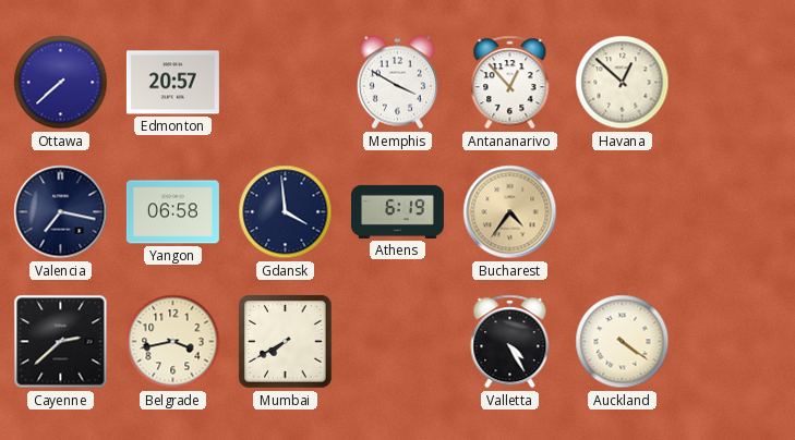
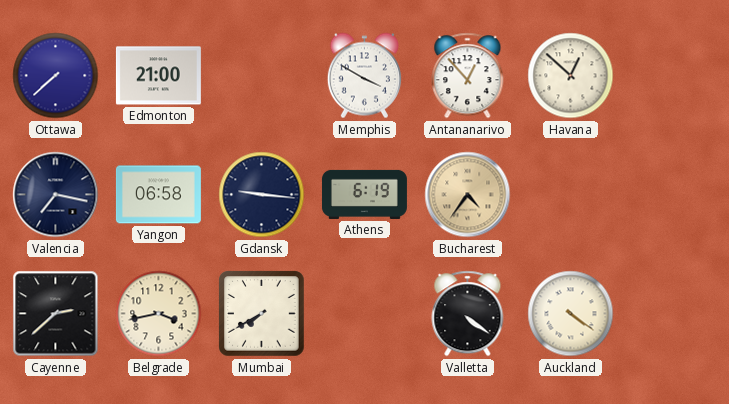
Edmonton: 20:57 -> 21:00 (158, 76)
Gdansk: 3:59 -> 9:16 (262, 195)
Valletta: 4:25 -> 4:21 (468, 314)
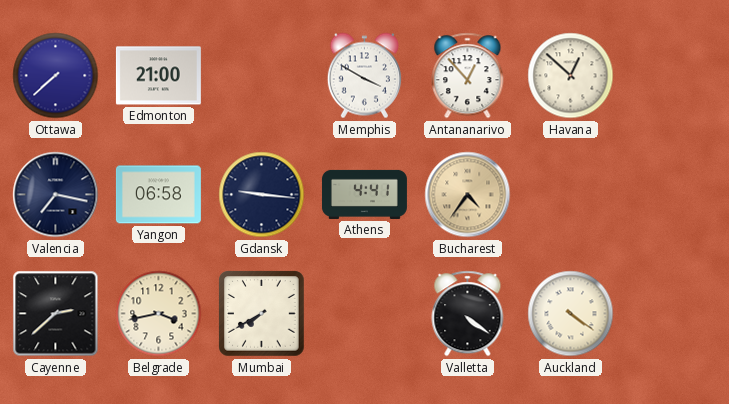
Athens: 6:19 -> 4:41 (364, 194)
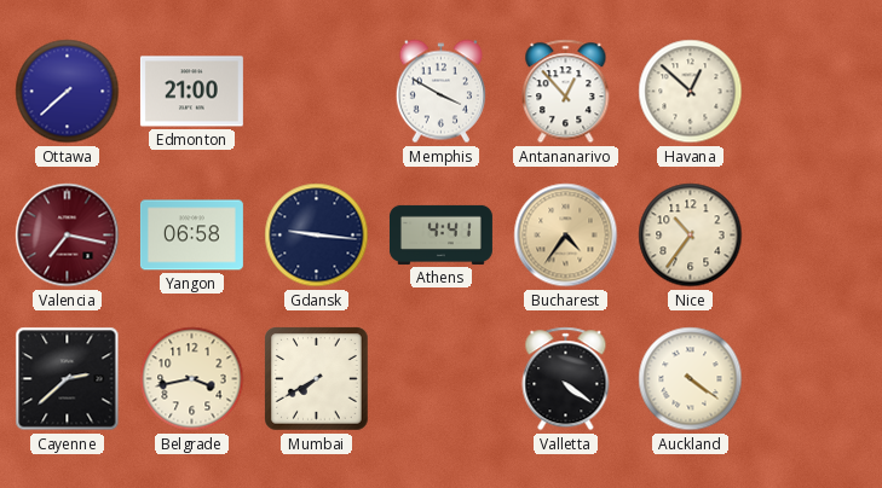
Valencia dial: navy -> burgundy (68, 236)
Nice: none -> 10:36 (691, 236)
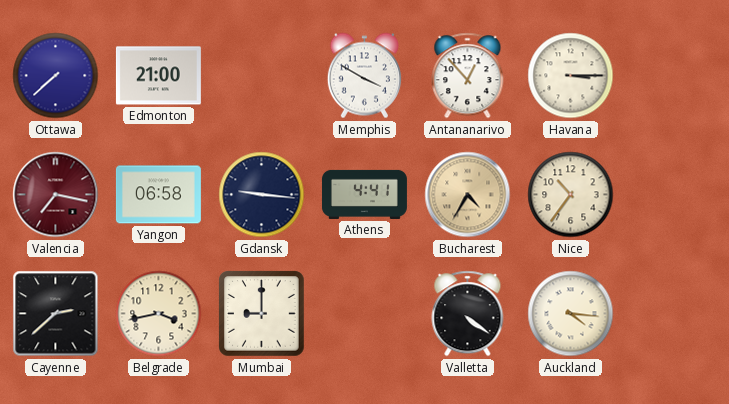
Havana: 12:52 -> 3:15 (571, 76)
Bucharest: 4:36 -> 4:35 (468, 195)
Mumbai: 7:40 -> 9:00 (262, 314)
Auckland: 4:21 -> 4:16 (571, 314)
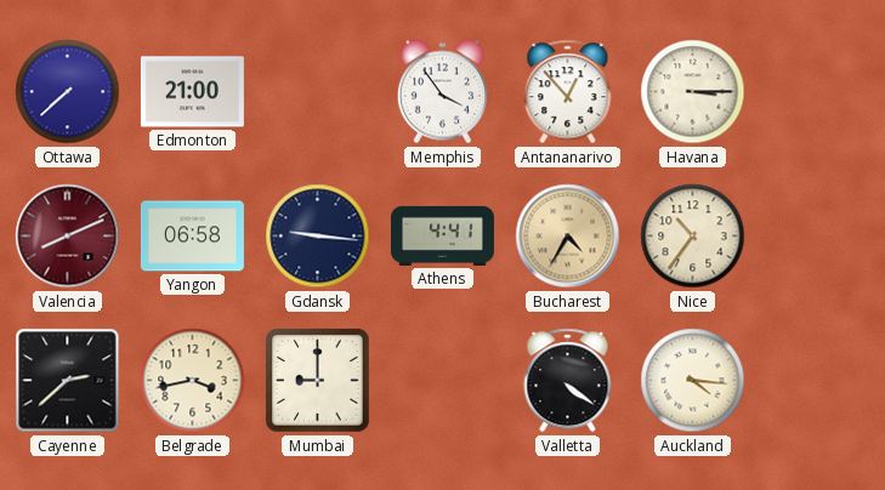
Memphis: 3:50 -> 3:54 (442, 92)
Valencia: 7:17 -> 8:11 (68, 237)
